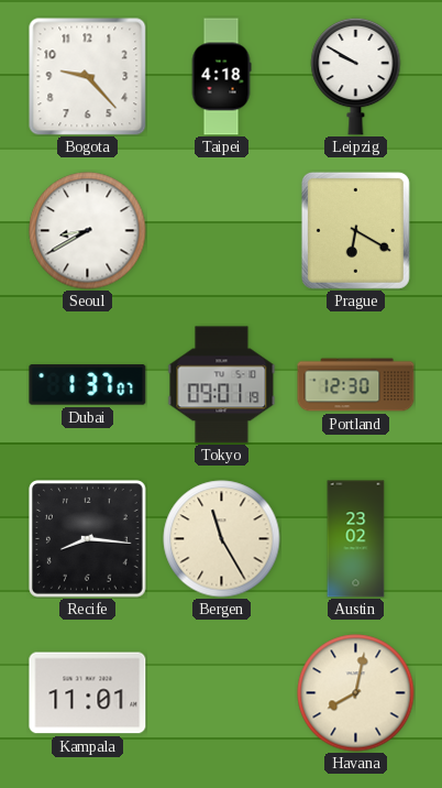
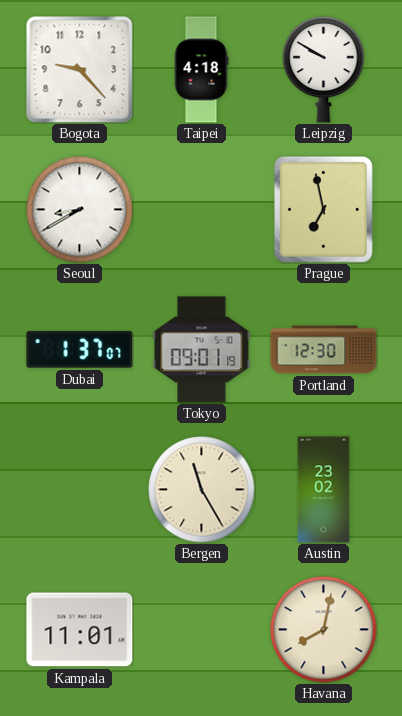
Prague: 6:20 -> 6:58 (323, 209)
Recife: 8:16 -> none (88, 539)
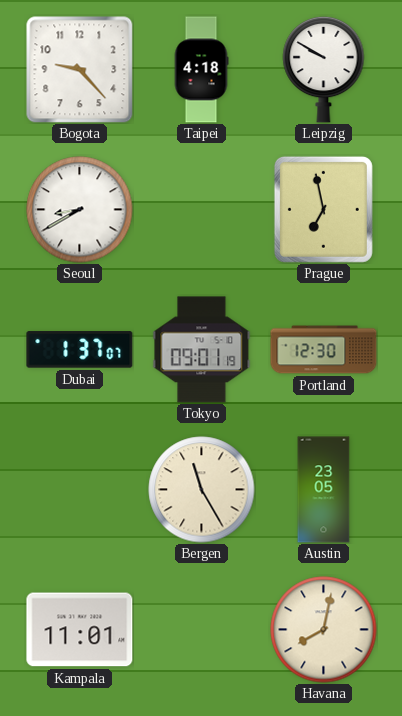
Austin: 23:02 -> 23:05 (324, 490)
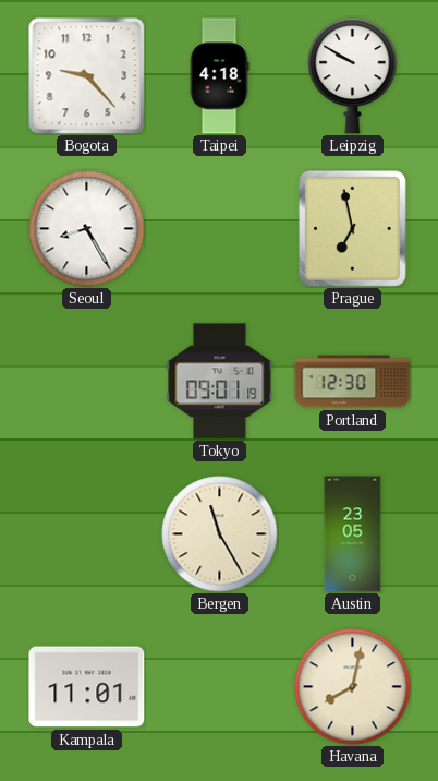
Seoul: 8:40 -> 8:25 (87, 229)
Dubai: 1:37 -> none (80, 350)
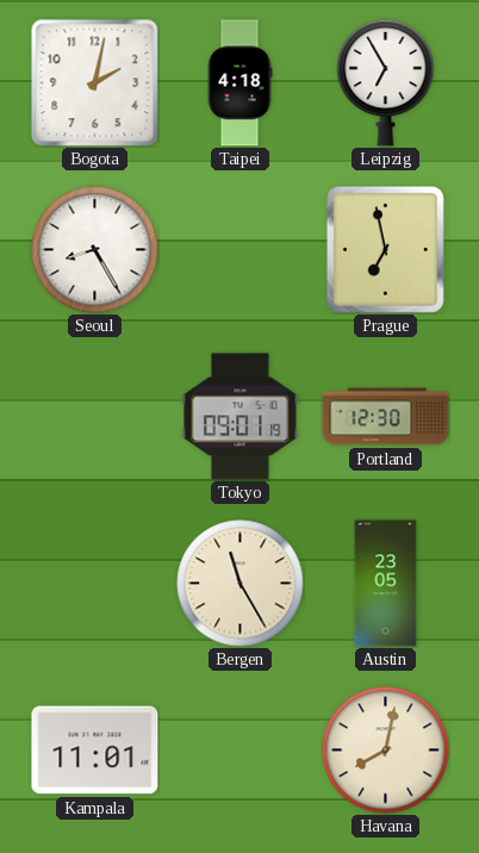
Bogota: 9:23 -> 2:02 (95, 83)
Leipzig: 9:50 -> 6:55 (386, 82)
